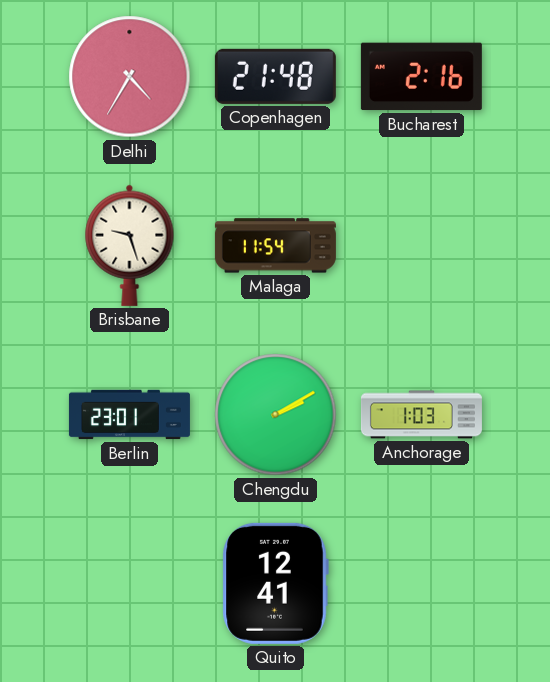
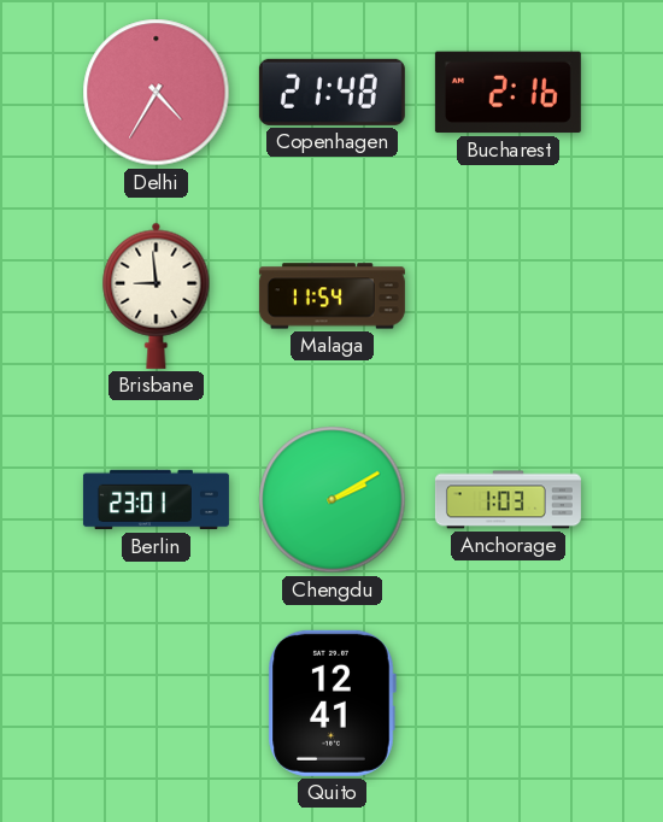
Brisbane: 9:27 -> 8:59 (157, 295)
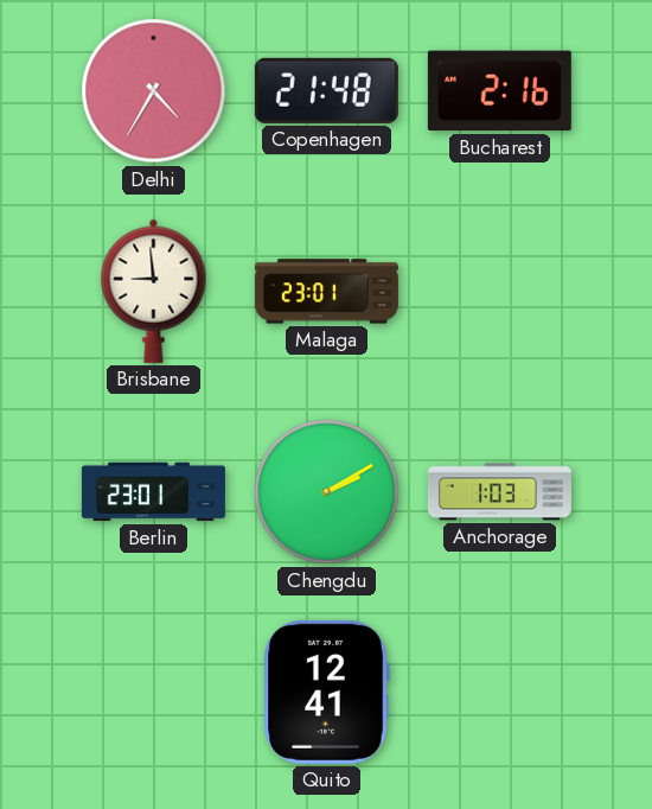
Malaga: 11:54 -> 23:01 (326, 292)
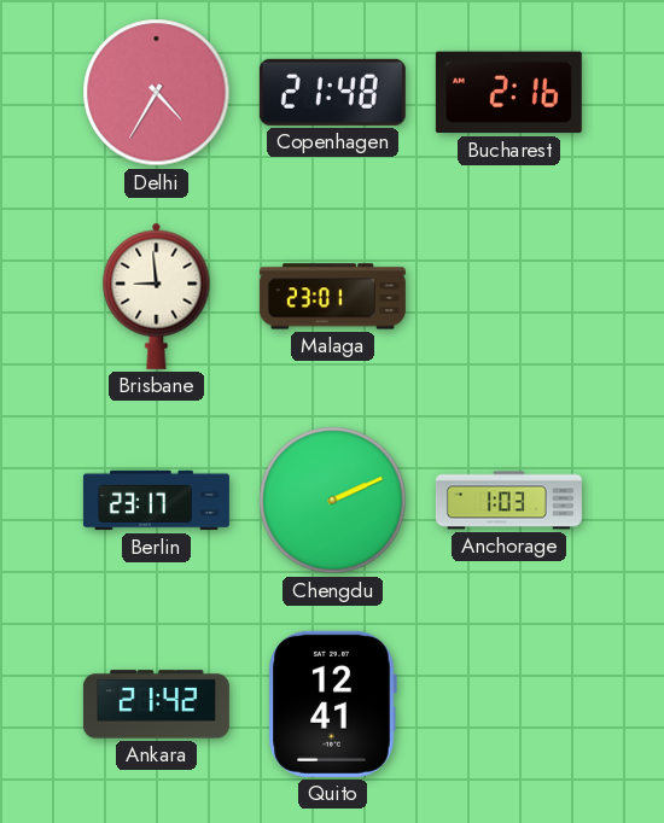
Berlin: 23:01 -> 23:17 (156, 501)
Chengdu: 2:10 -> 2:11 (333, 501)
Ankara: none -> 21:42 (156, 705)
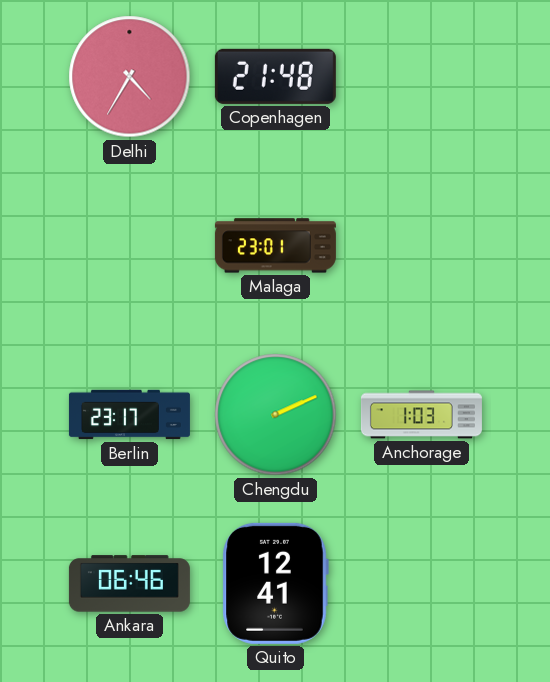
Bucharest: 2:16 -> none (508, 93)
Brisbane: 8:59 -> none (157, 296)
Ankara: 21:42 -> 06:46 (129, 584)
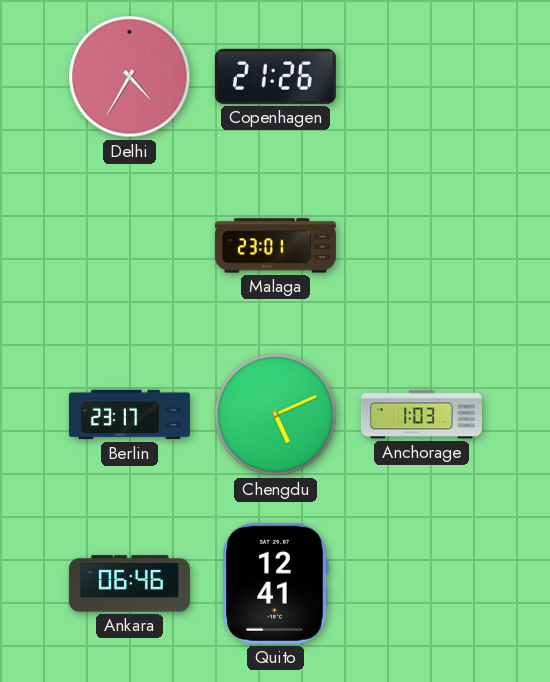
Copenhagen: 21:48 -> 21:26 (275, 76)
Chengdu: 2:11 -> 5:11 (276, 415)
